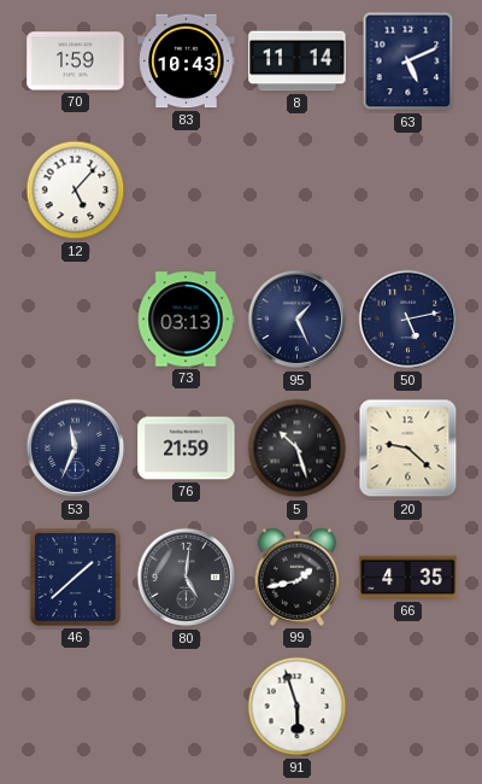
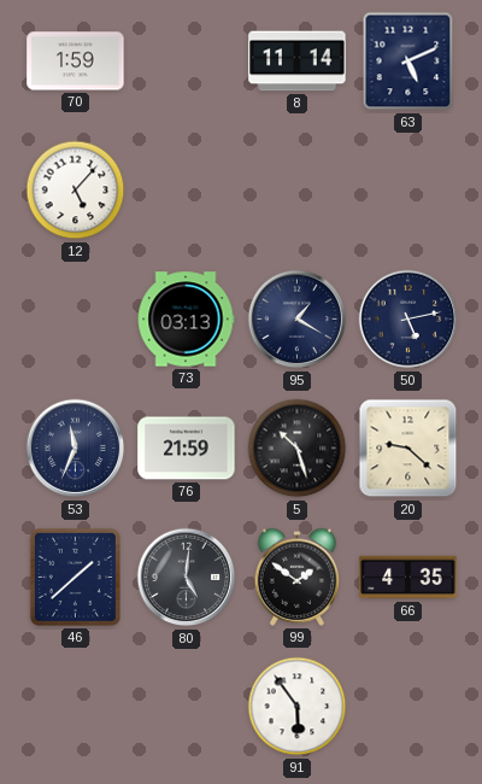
83: 10:43 -> none (187, 62)
95: 1:26 -> 1:20 (298, 320)
99: 1:43 -> 1:51 (298, 577)
91: 5:57 -> 5:54 (298, 707)
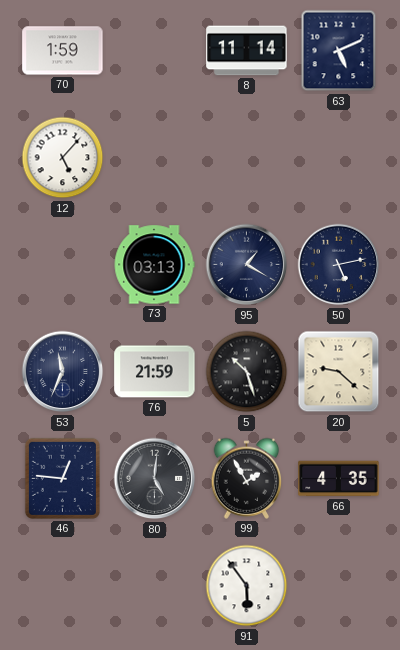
46: 1:38 -> 12:46 (62, 478)
99: 1:51 -> 1:55 (247, 478)
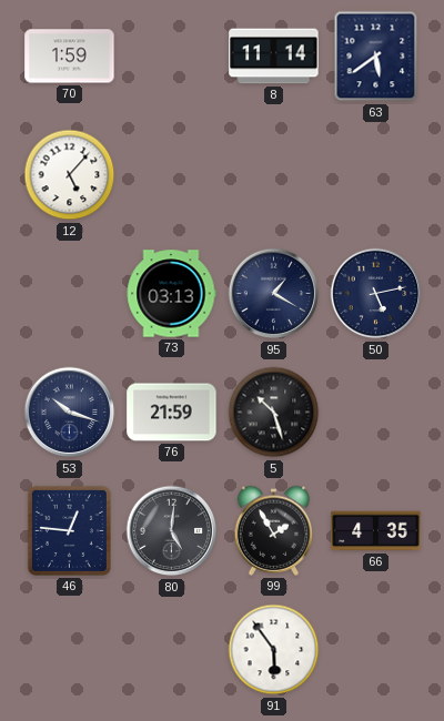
63: 5:11 -> 5:39 (376, 57)
53: 11:34 -> 10:18 (70, 413)
20: 9:22 -> none (339, 372)
